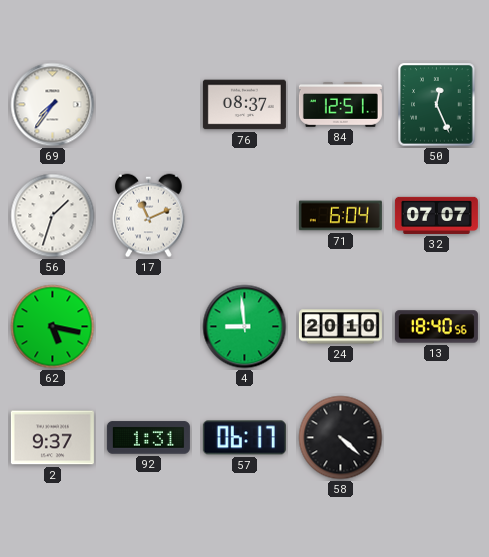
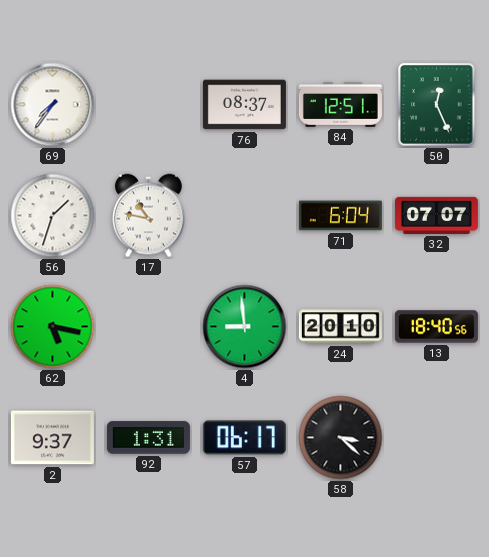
17: 11:11 -> 10:47 (149, 216)
58: 4:22 -> 3:22 (341, 438)
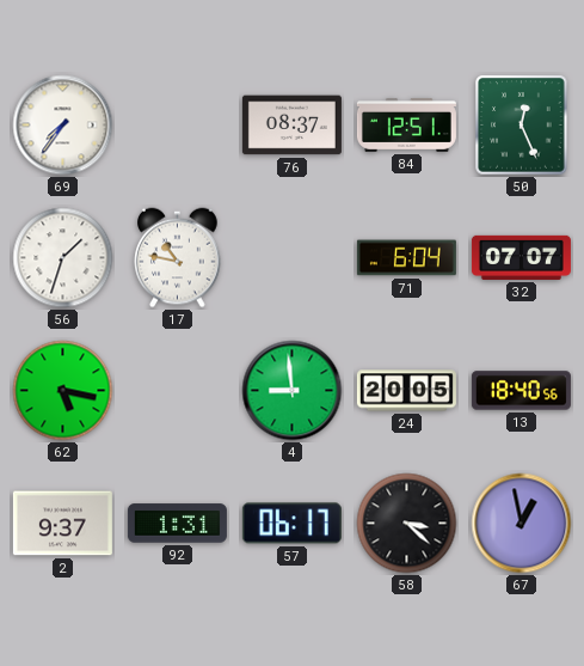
24: 20:10 -> 20:05 (406, 391)
67: none -> 12:58 (522, 524)
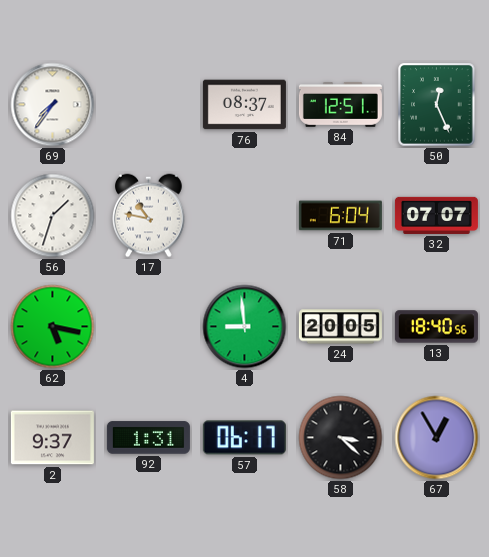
67: 12:58 -> 12:55 (437, 438)
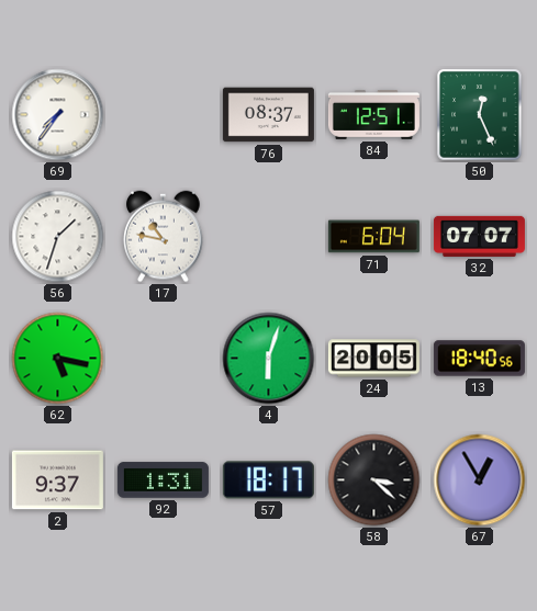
4: 8:59 -> 6:03 (269, 359)
57: 06:17 -> 18:17 (268, 480)
